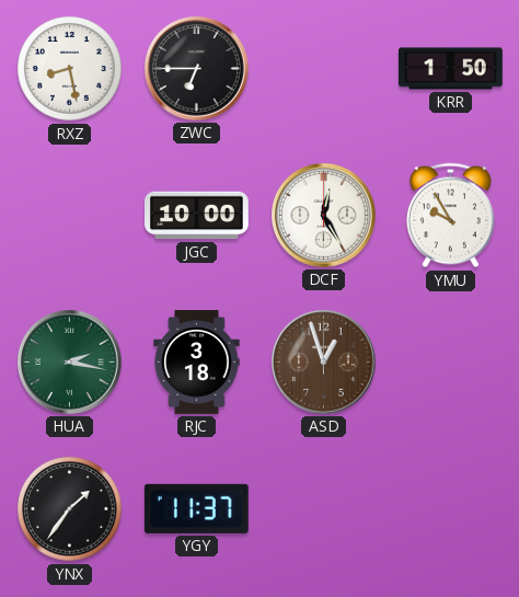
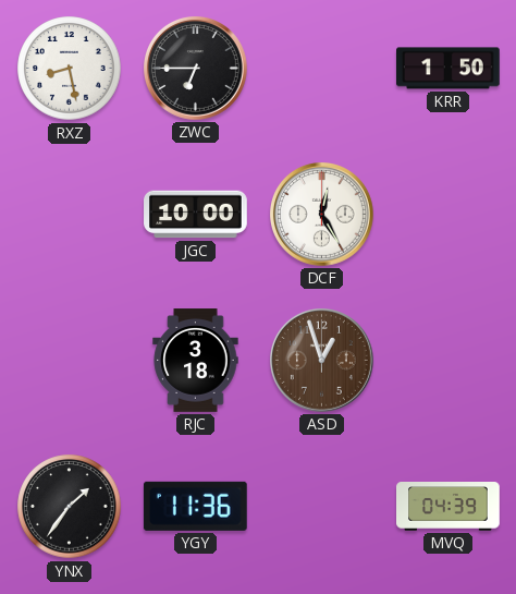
YMU: 9:55 -> none (450, 216)
HUA: 2:17 -> none (70, 363)
YGY: 11:37 -> 11:36 (195, 506)
MVQ: none -> 04:39 (449, 507)
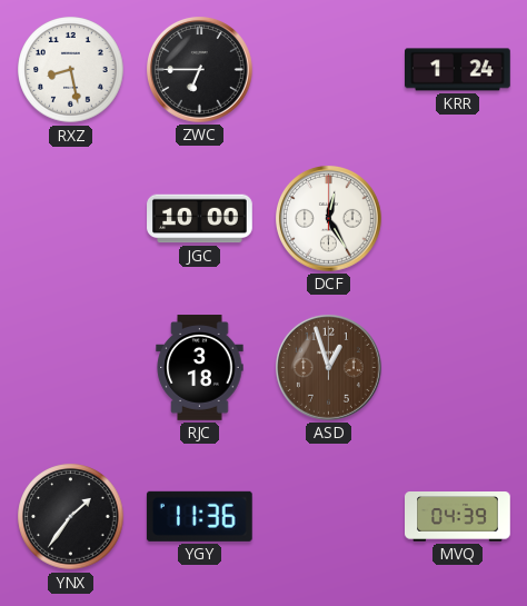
KRR: 1:50 -> 1:24 (458, 70)
